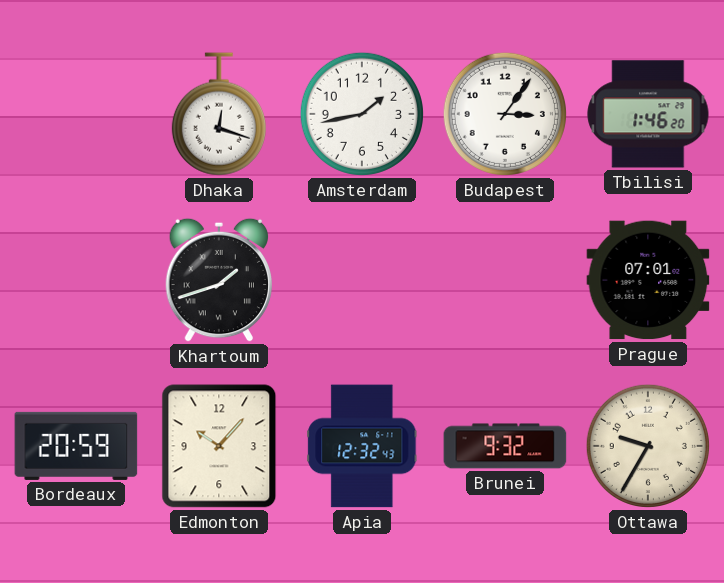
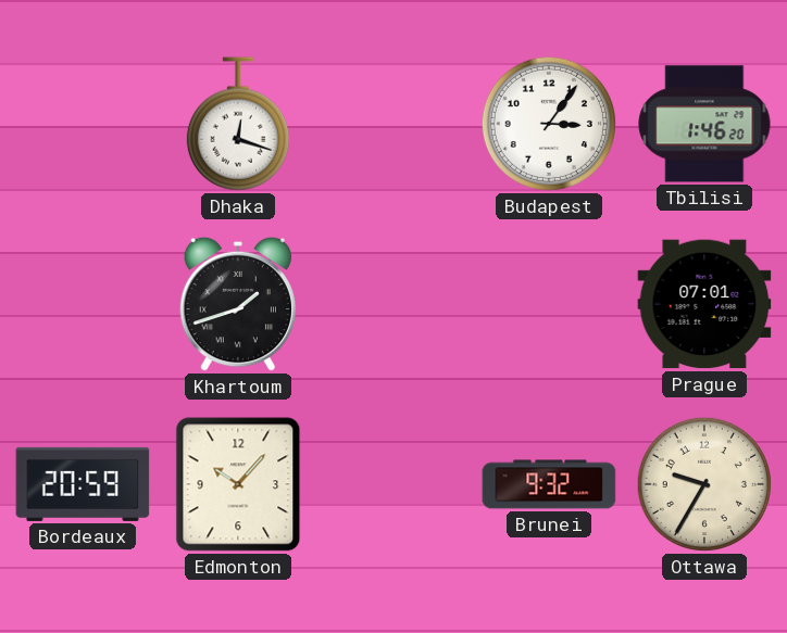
Amsterdam: 1:43 -> none (362, 114)
Apia: 12:32 -> none (362, 446)
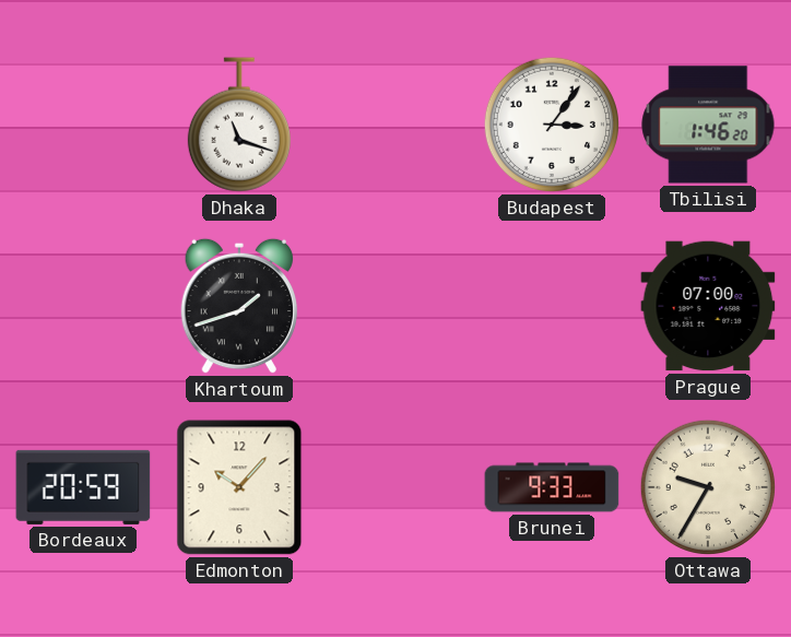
Dhaka: 12:18 -> 11:18 (239, 125)
Prague: 07:01 -> 07:00 (708, 306)
Brunei: 9:32 -> 9:33 (552, 487)
